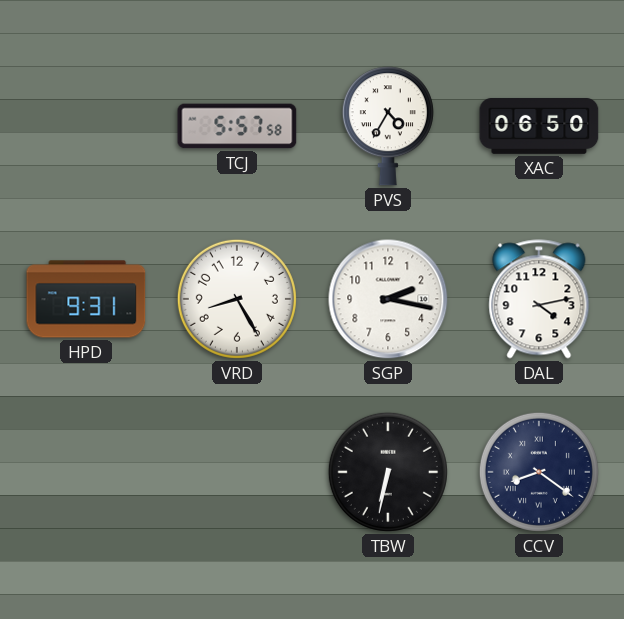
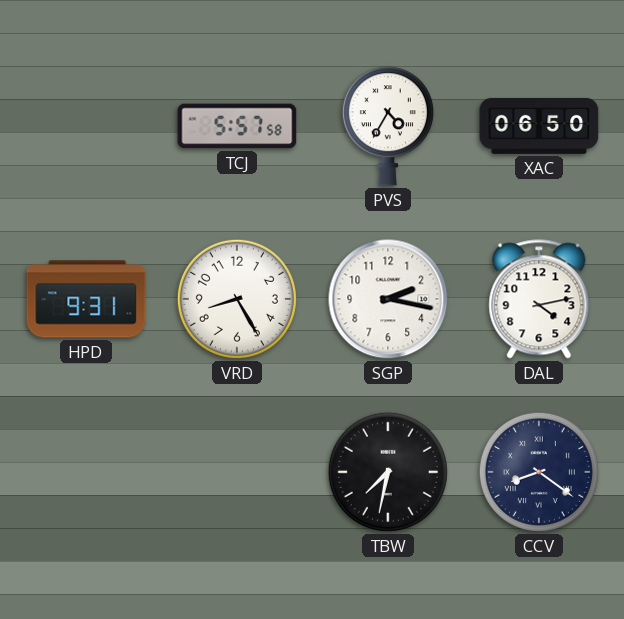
TBW: 6:32 -> 7:32 (388, 472)
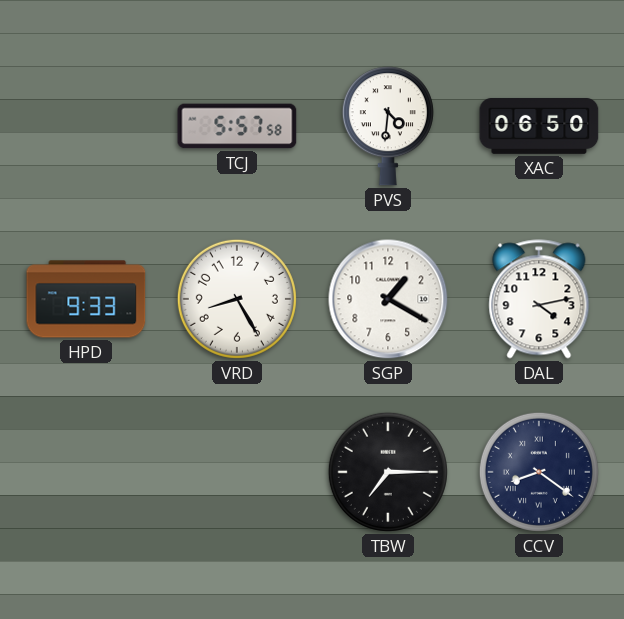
PVS: 4:35 -> 4:31 (388, 126)
HPD: 9:31 -> 9:33 (86, 299)
SGP: 2:17 -> 1:20 (388, 299)
TBW: 7:32 -> 7:15 (388, 472)
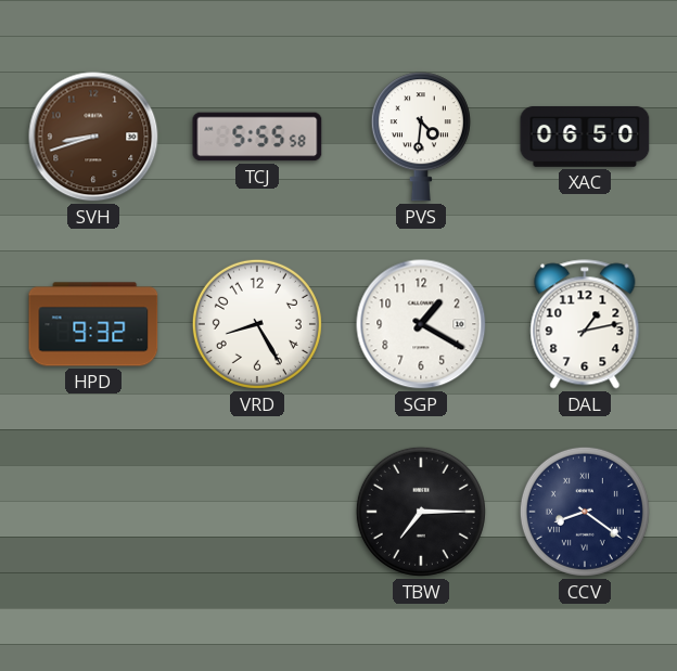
SVH: none -> 8:42 (93, 137)
TCJ: 5:57 -> 5:55 (257, 137)
HPD: 9:33 -> 9:32 (93, 324)
DAL: 4:13 -> 1:13 (585, 324)
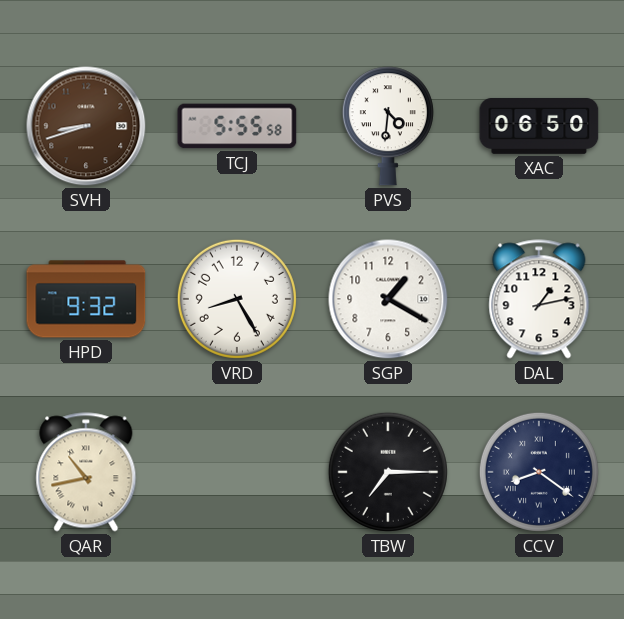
QAR: none -> 10:43 (86, 472)
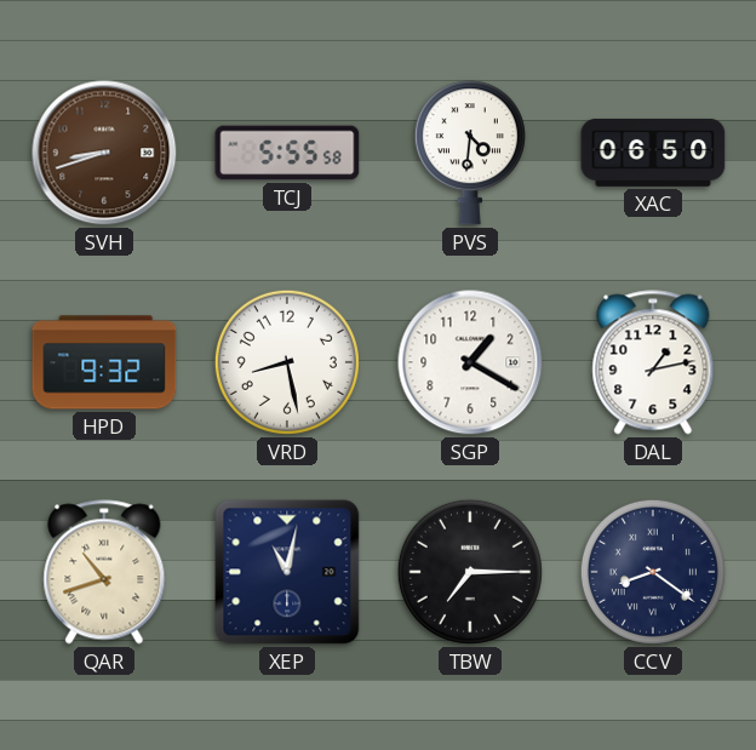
VRD: 8:25 -> 8:28 (287, 362)
QAR: 10:43 -> 10:42 (104, 572)
XEP: none -> 11:02 (287, 572)
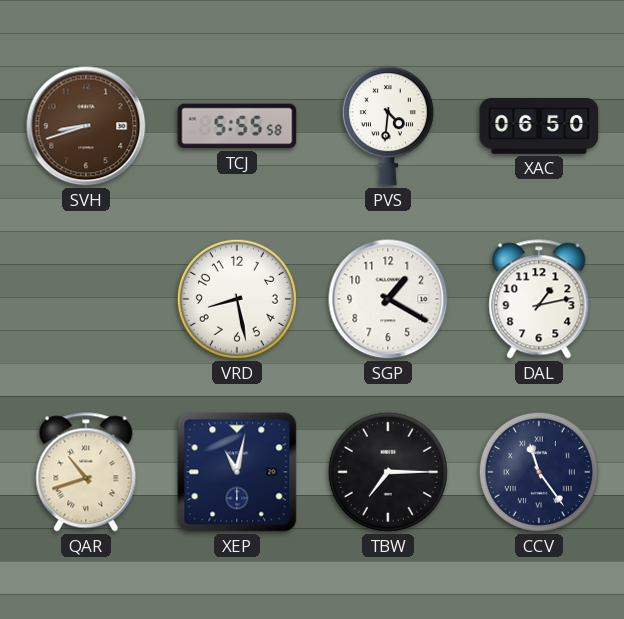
HPD: 9:32 -> none (104, 362)
CCV: 8:21 -> 11:24 (539, 472)
